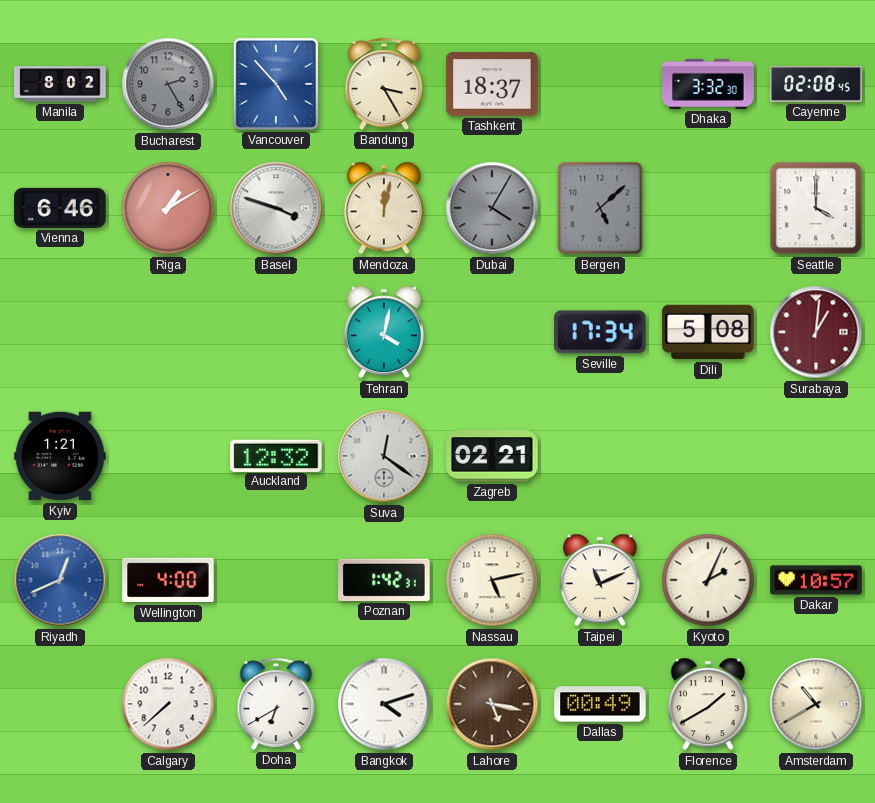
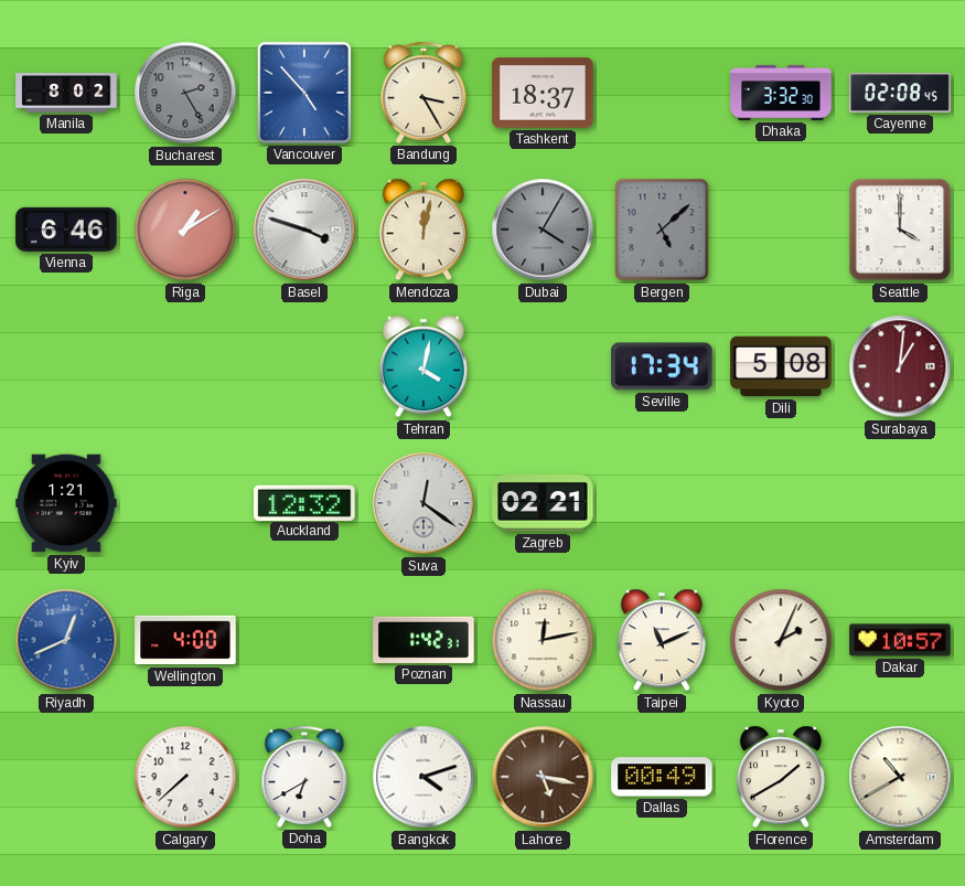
Nassau: 5:13 -> 12:13 (543, 640)
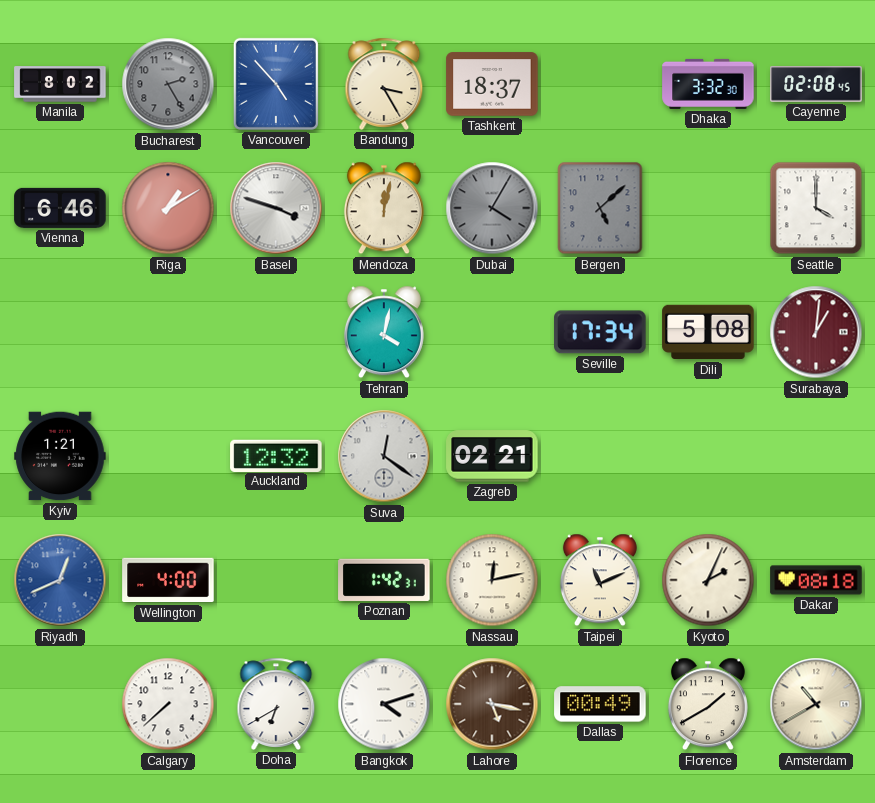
Dakar: 10:57 -> 08:18 (816, 580)
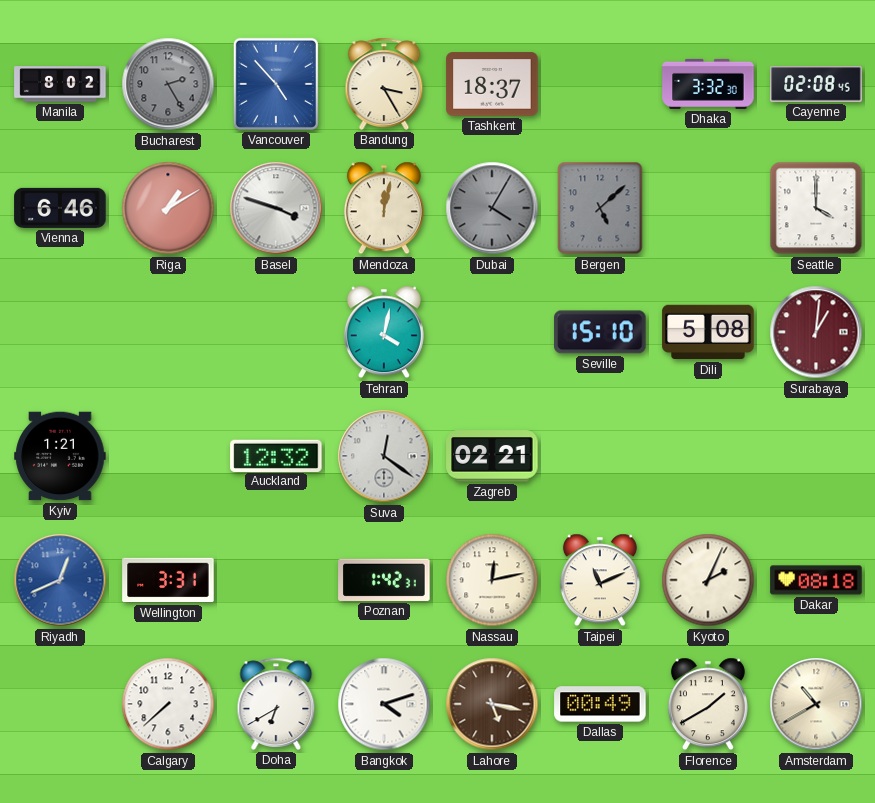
Seville: 17:34 -> 15:10 (600, 332)
Wellington: 4:00 -> 3:31 (168, 580)
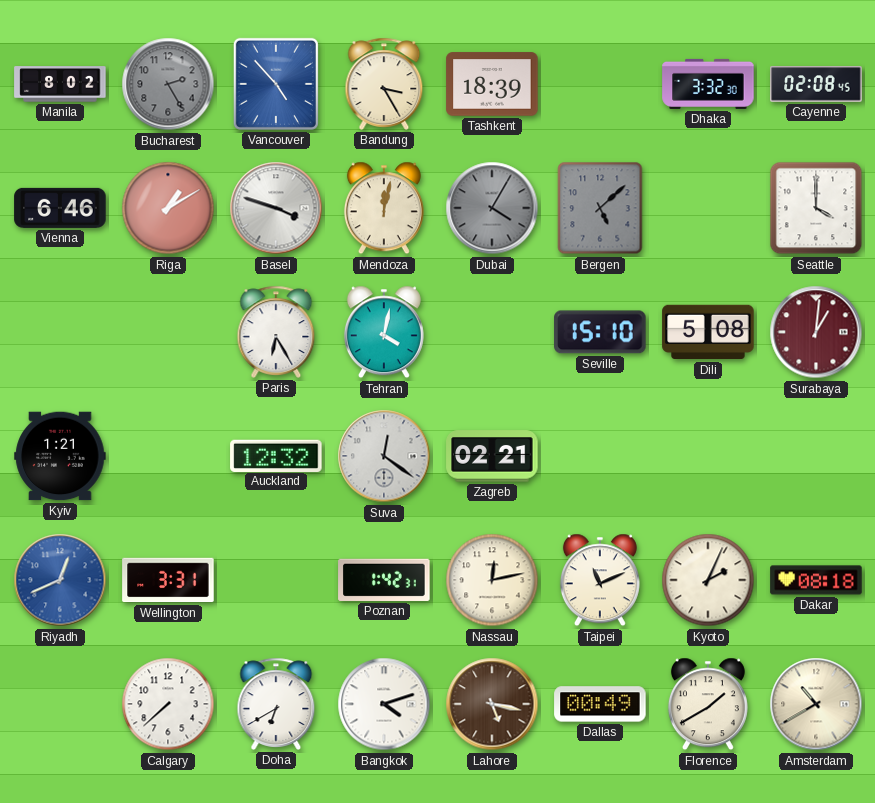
Tashkent: 18:37 -> 18:39 (492, 84)
Paris: none -> 6:25 (276, 332)
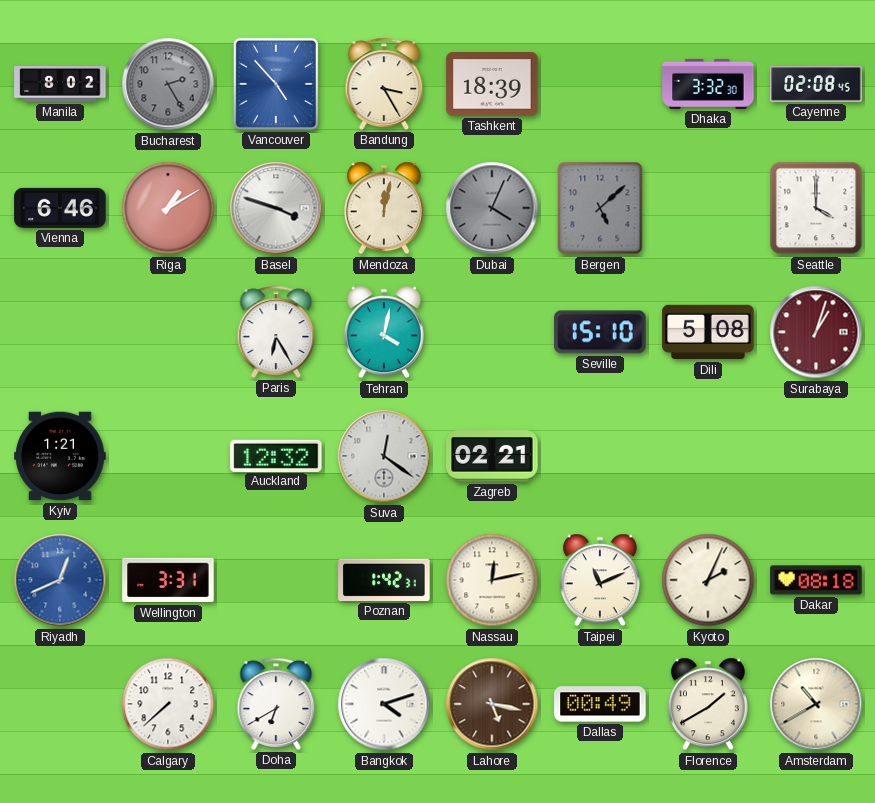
Dubai: 4:05 -> 4:04 (492, 208)
Surabaya: 1:01 -> 1:03 (816, 332)
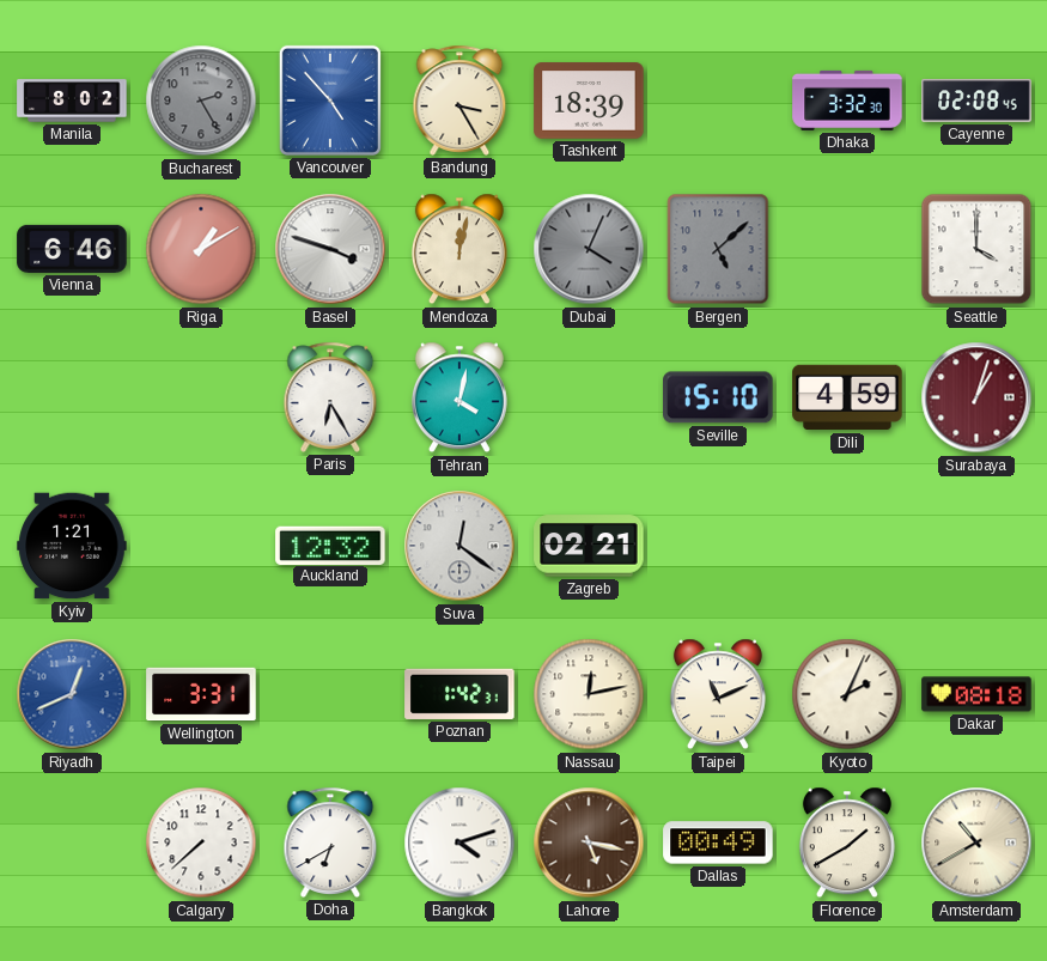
Dili: 5:08 -> 4:59 (847, 397)
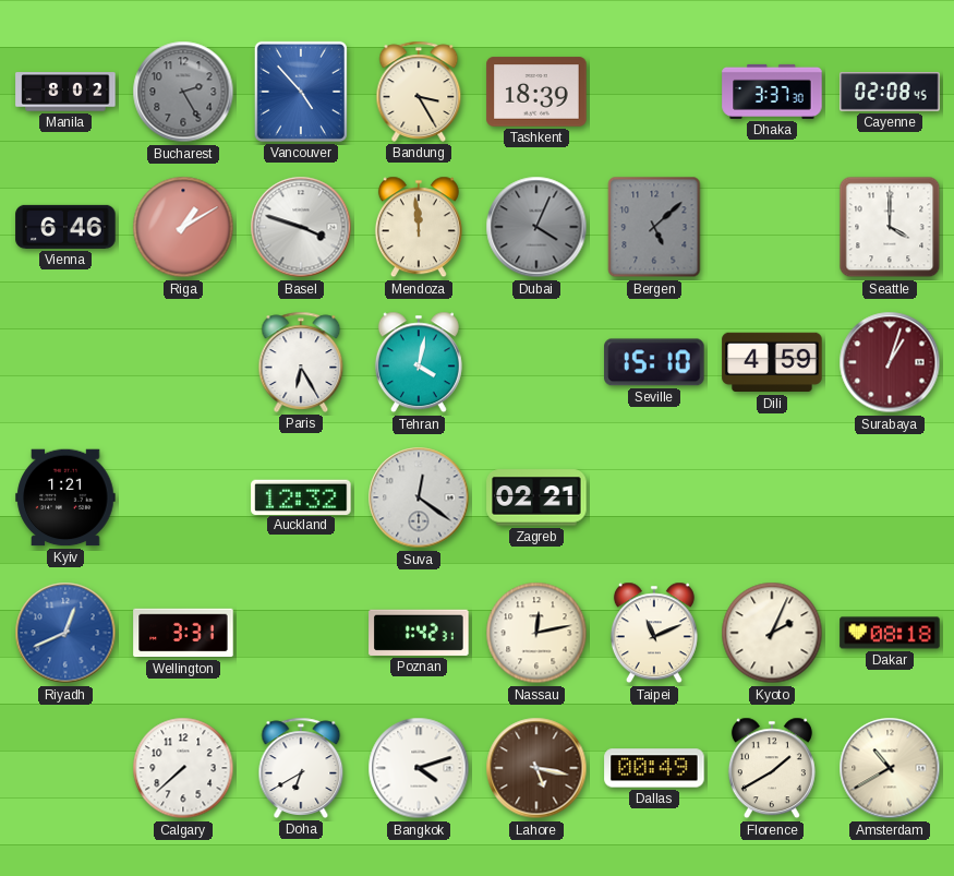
Dhaka: 3:32 -> 3:37 (772, 92)
Mendoza: 12:02 -> 11:59 (419, 227)
